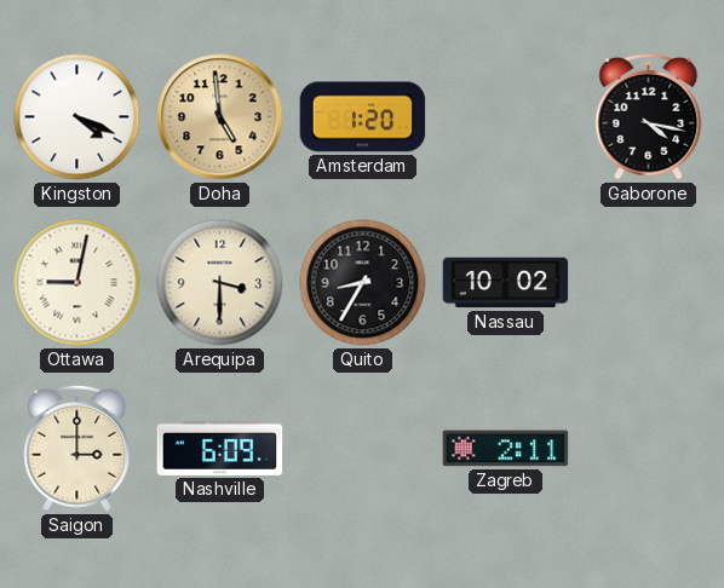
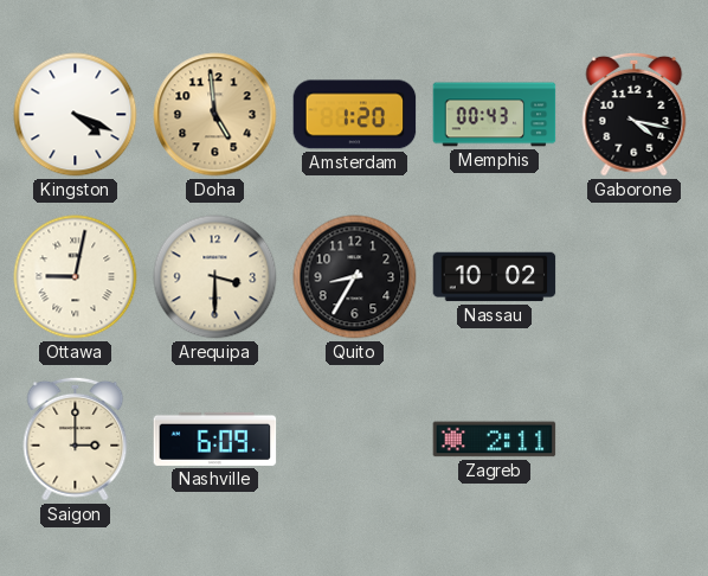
Memphis: none -> 00:43 (495, 115)
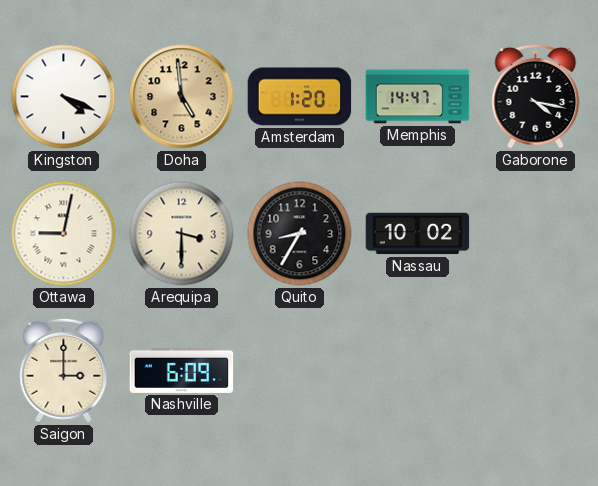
Memphis: 00:43 -> 14:47 (418, 97)
Zagreb: 2:11 -> none (495, 440)
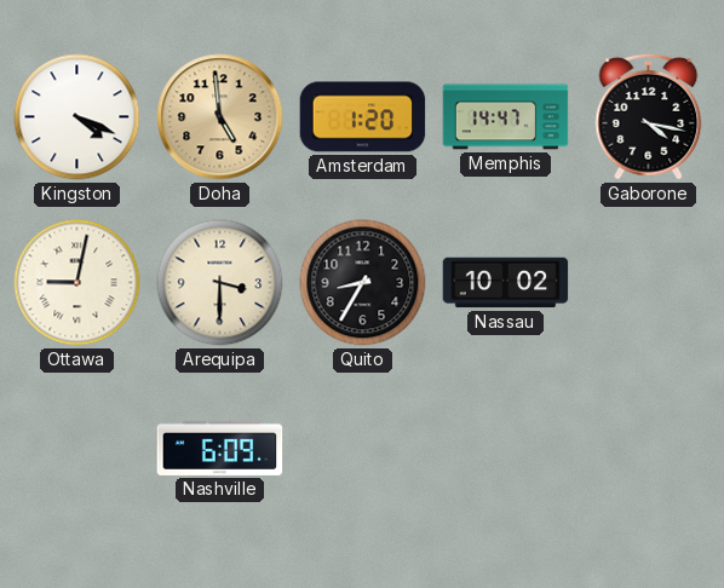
Saigon: 3:00 -> none (64, 370)
